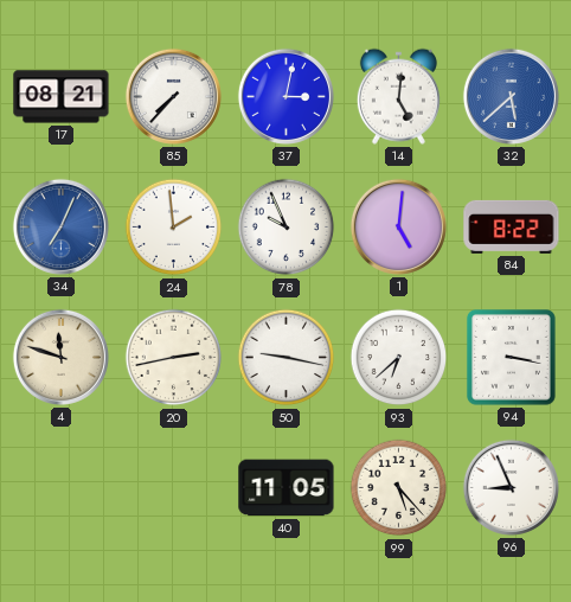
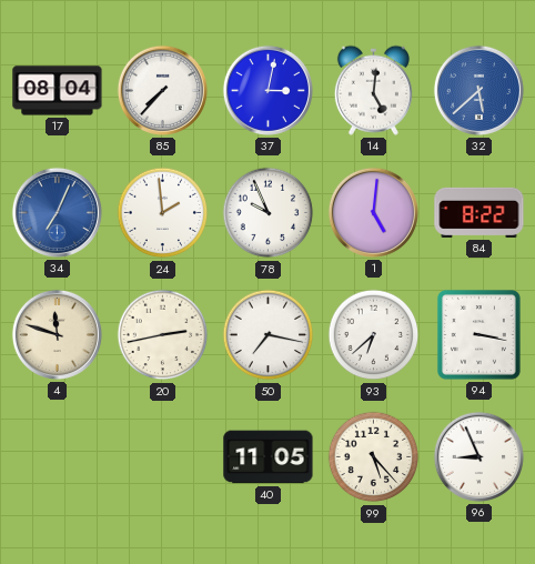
17: 08:21 -> 08:04 (58, 91)
50: 9:17 -> 7:17 (269, 335)
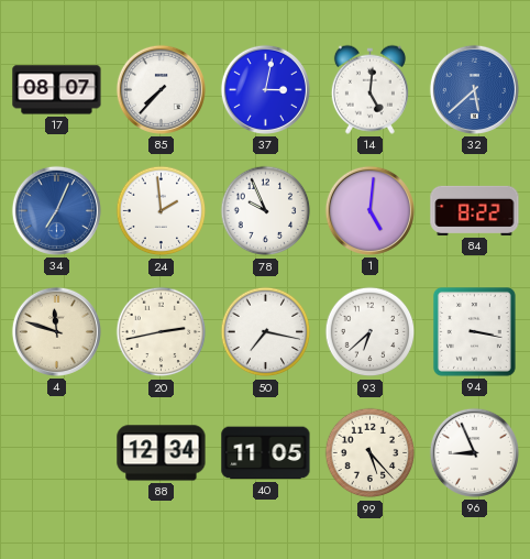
17: 08:04 -> 08:07 (57, 90)
88: none -> 12:34 (162, 453)
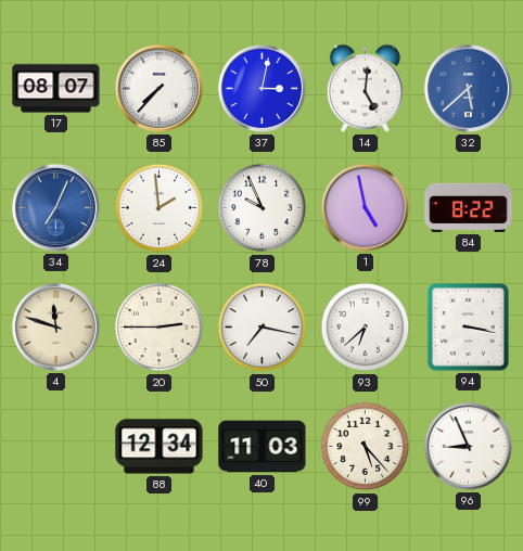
1: 5:01 -> 4:58 (365, 207)
20: 2:43 -> 2:45 (160, 328)
40: 11:05 -> 11:03 (263, 447)
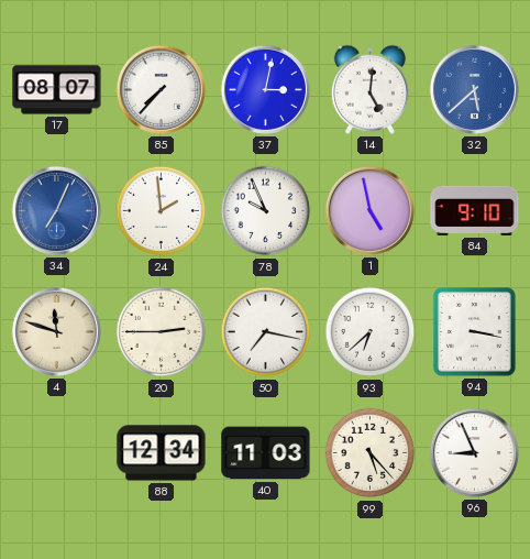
84: 8:22 -> 9:10 (475, 210)
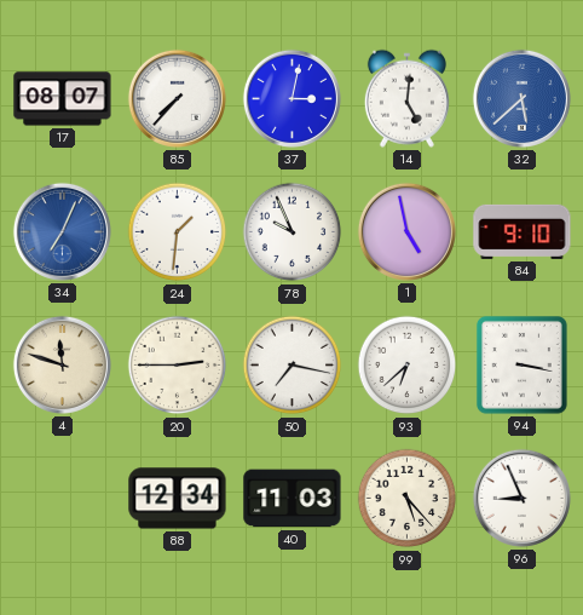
24: 1:59 -> 1:31 (178, 232)
